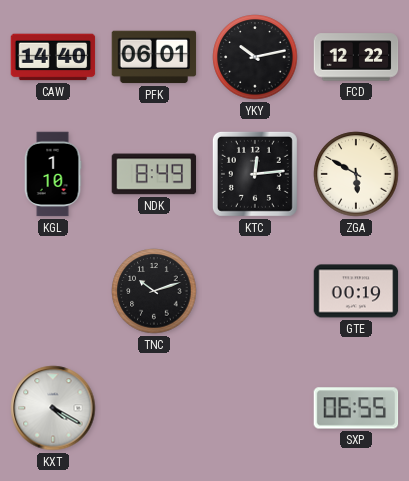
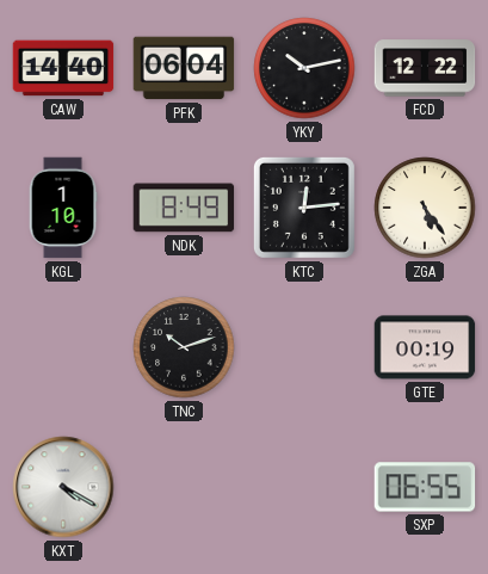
PFK: 06:01 -> 06:04 (184, 68)
ZGA: 5:50 -> 5:24 (425, 208)
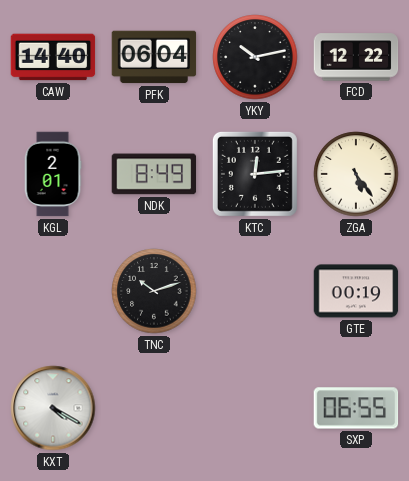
KGL: 1:10 -> 2:01 (53, 174)
